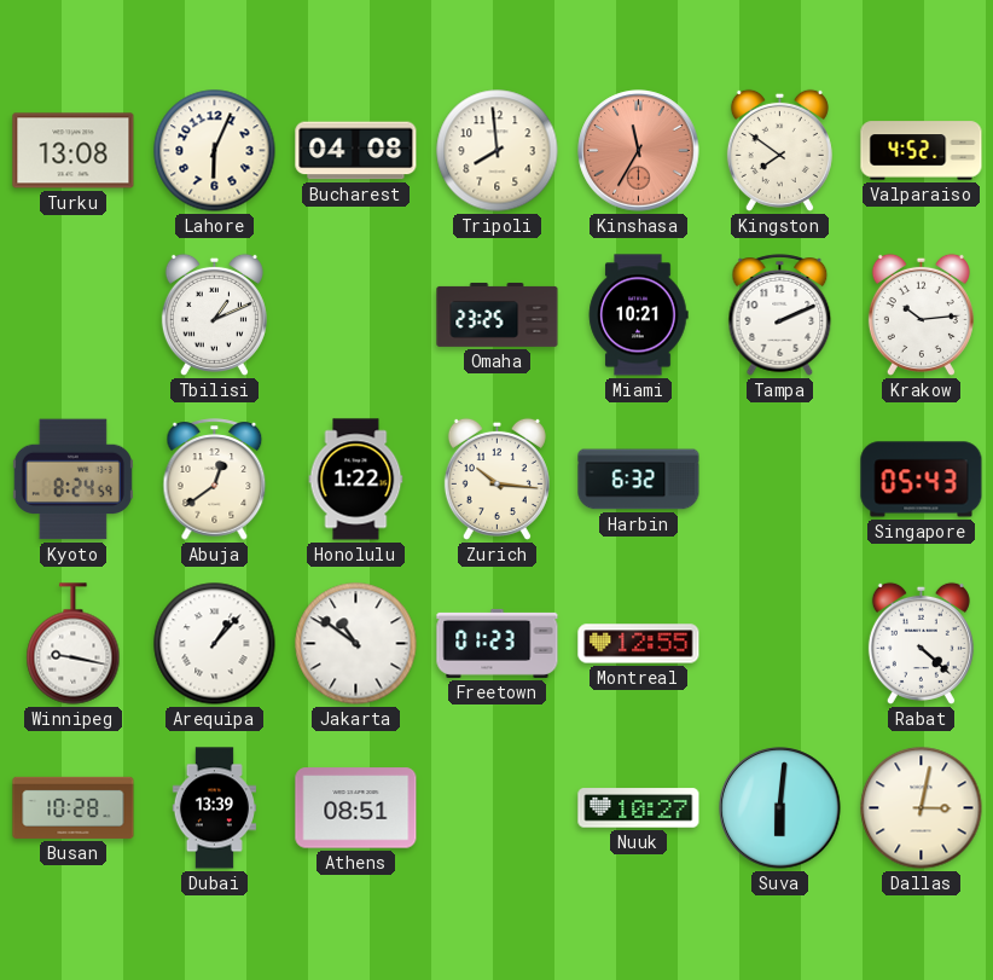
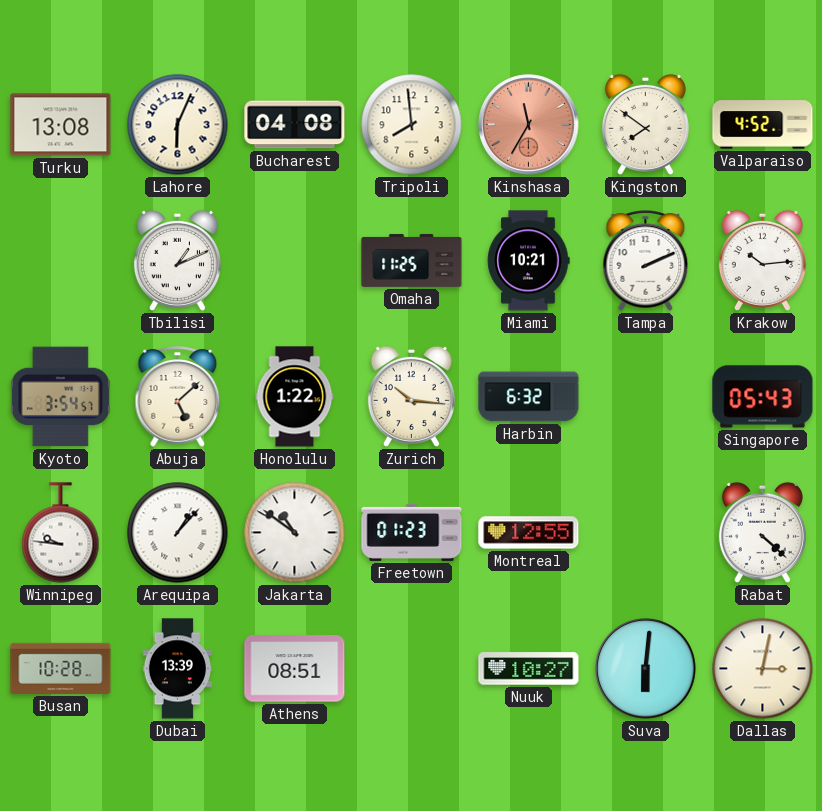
Omaha: 23:25 -> 11:25 (412, 260)
Kyoto: 8:24 -> 3:54 (60, 397)
Abuja: 12:39 -> 5:08 (178, 397)
Winnipeg: 9:17 -> 9:46 (61, 533)
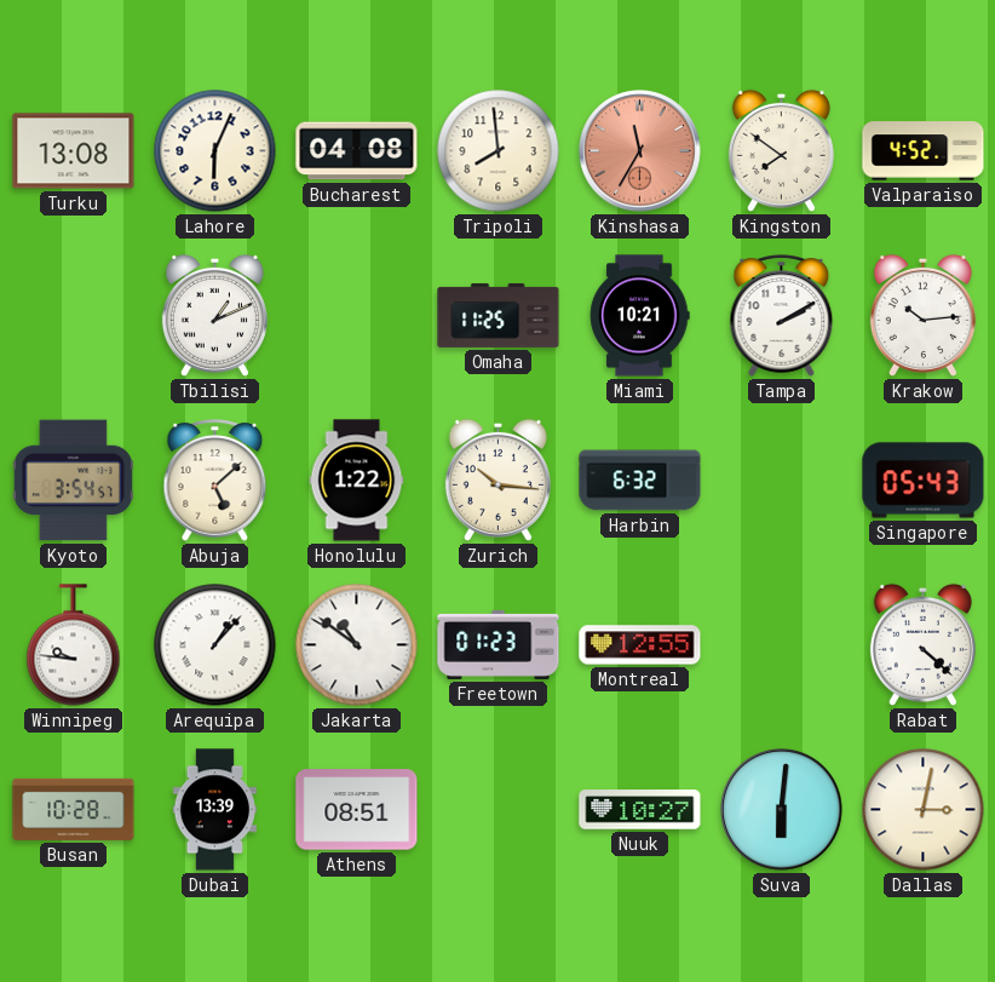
Tampa: 2:11 -> 2:10 (782, 316)
